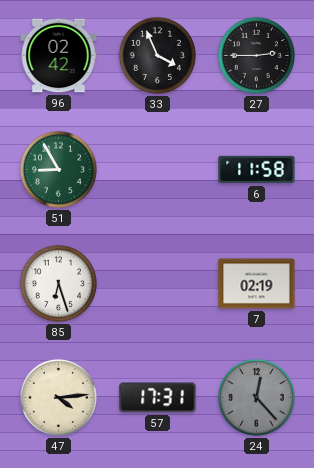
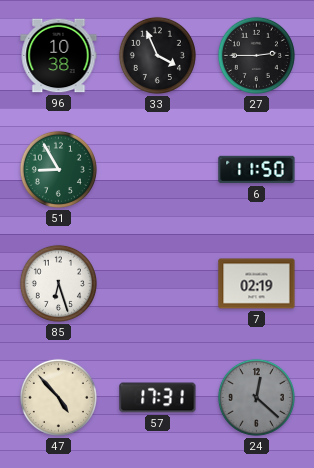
96: 02:42 -> 10:38 (59, 56)
6: 11:58 -> 11:50 (257, 170)
47: 4:14 -> 4:53 (58, 397)
24: 12:23 -> 12:22 (256, 397)
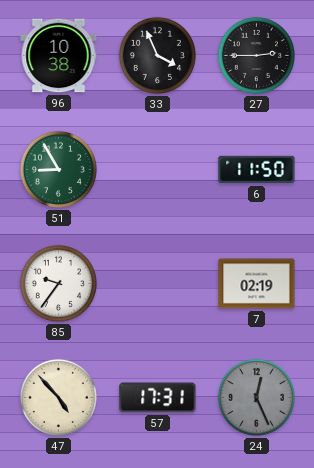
85: 6:27 -> 9:36 (58, 283)
24: 12:22 -> 12:26 (256, 397)
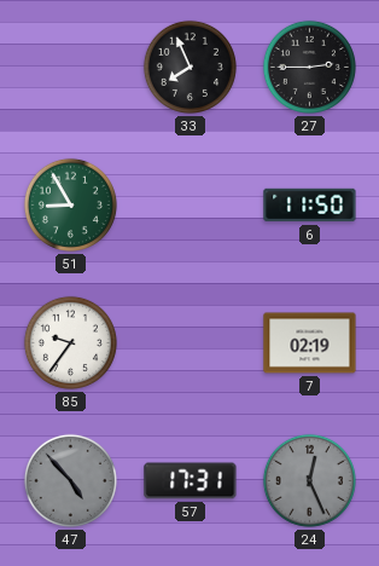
96: 10:38 -> none (59, 56)
33: 3:56 -> 7:56 (189, 67)
47 dial: cream -> grey (70, 480)
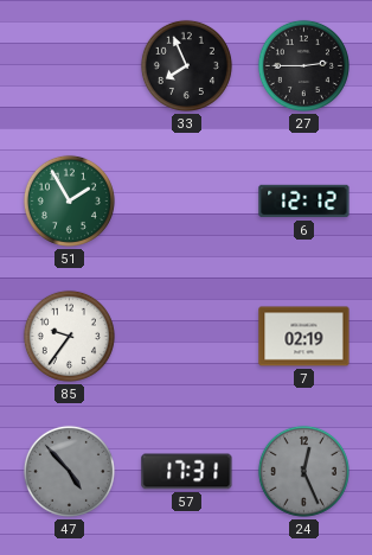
51: 8:55 -> 1:55 (69, 200)
6: 11:50 -> 12:12 (304, 202)
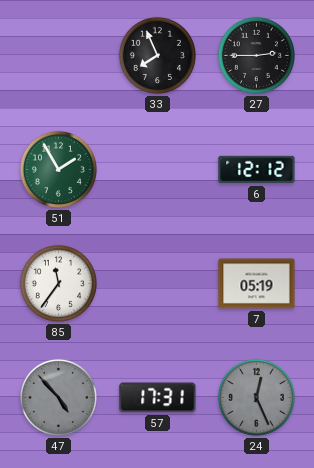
85: 9:36 -> 11:36 (58, 283)
7: 02:19 -> 05:19 (257, 284)
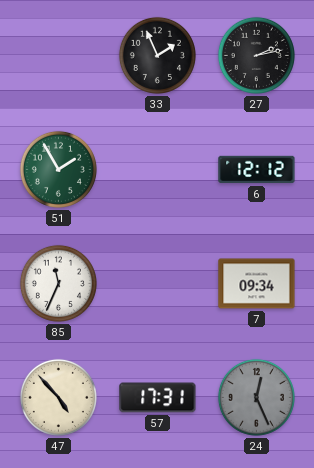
33: 7:56 -> 1:56 (157, 55)
27: 2:45 -> 2:13 (256, 55)
85: 11:36 -> 11:34 (58, 283)
7: 05:19 -> 09:34 (257, 284)
47 dial: grey -> cream (58, 397)
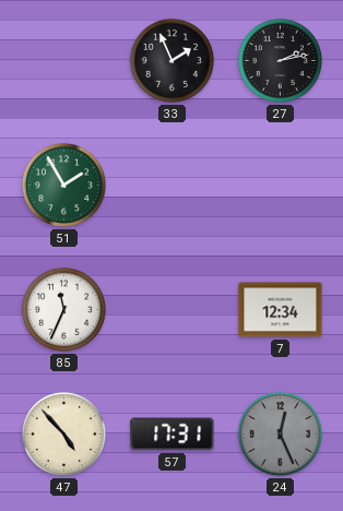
6: 12:12 -> none (257, 170)
7: 09:34 -> 12:34 (281, 310)
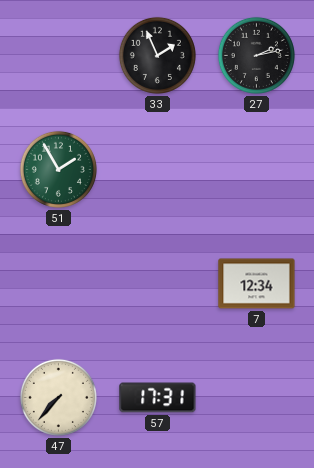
85: 11:34 -> none (63, 309)
47: 4:53 -> 7:37 (58, 397)
24: 12:26 -> none (280, 433)
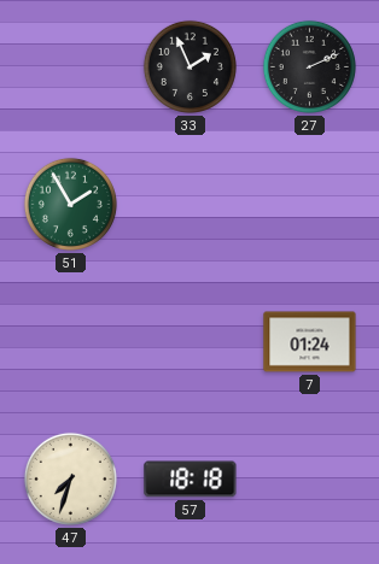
27: 2:13 -> 2:11 (309, 66)
7: 12:34 -> 01:24 (310, 342)
47: 7:37 -> 7:33 (70, 478)
57: 17:31 -> 18:18 (191, 480)
